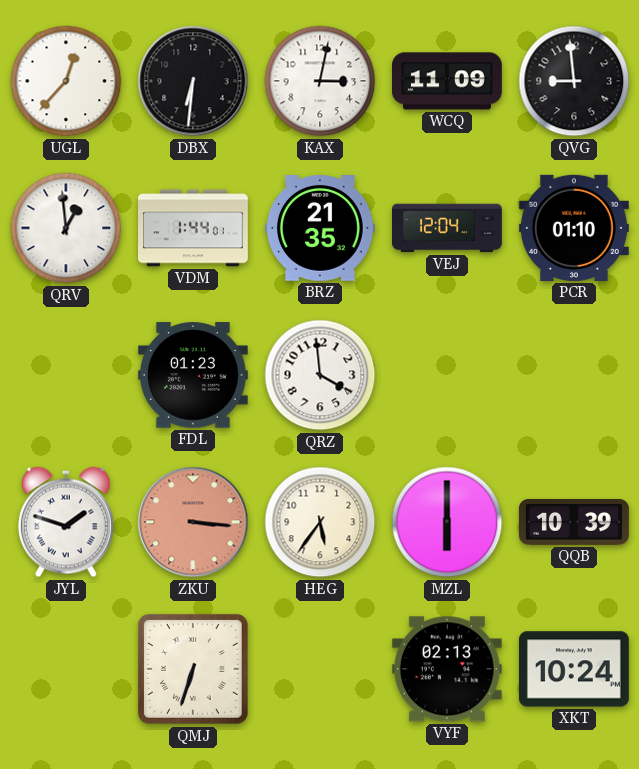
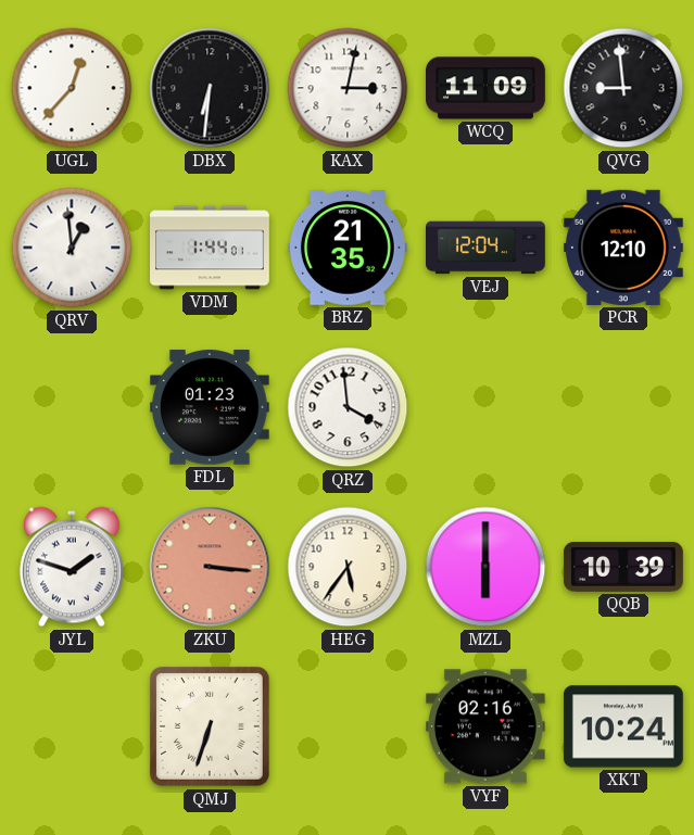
PCR: 01:10 -> 12:10 (623, 248)
VYF: 02:13 -> 02:16 (485, 726)
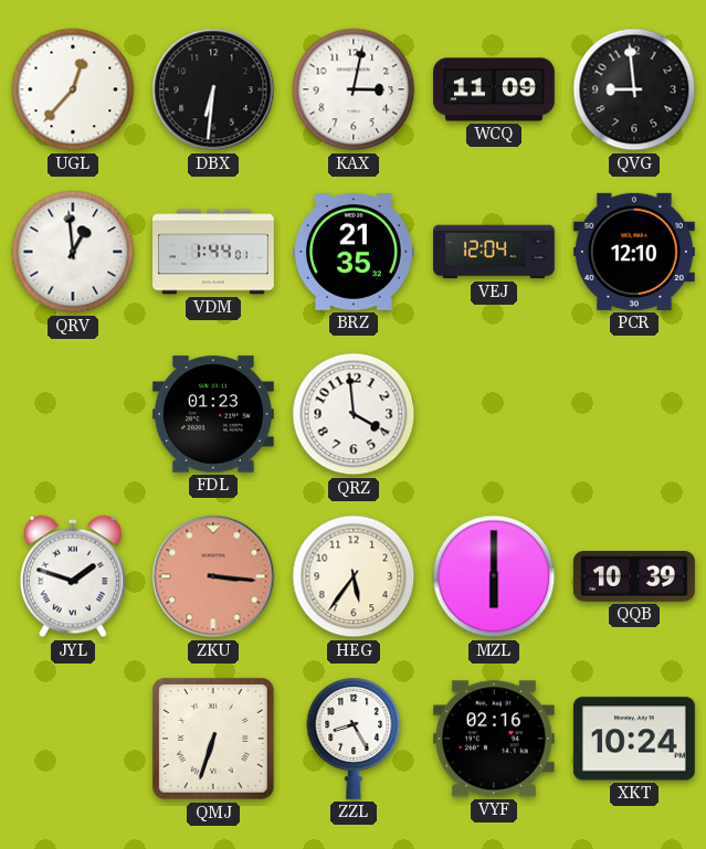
ZZL: none -> 8:25 (354, 739)
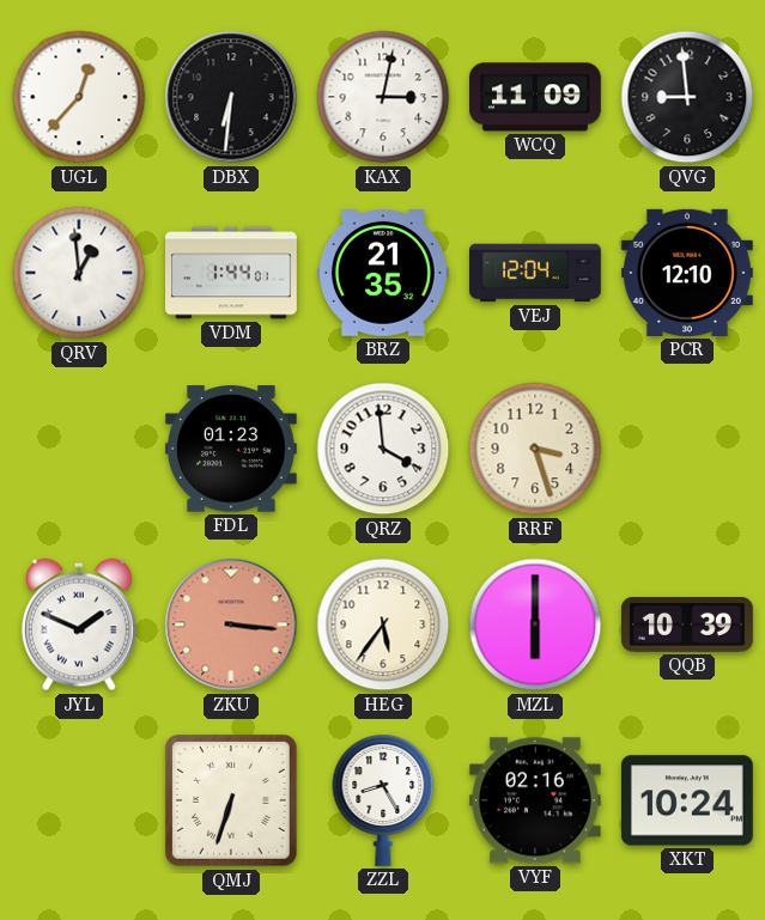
RRF: none -> 3:27 (535, 449)
JYL: 1:48 -> 1:49 (79, 624)
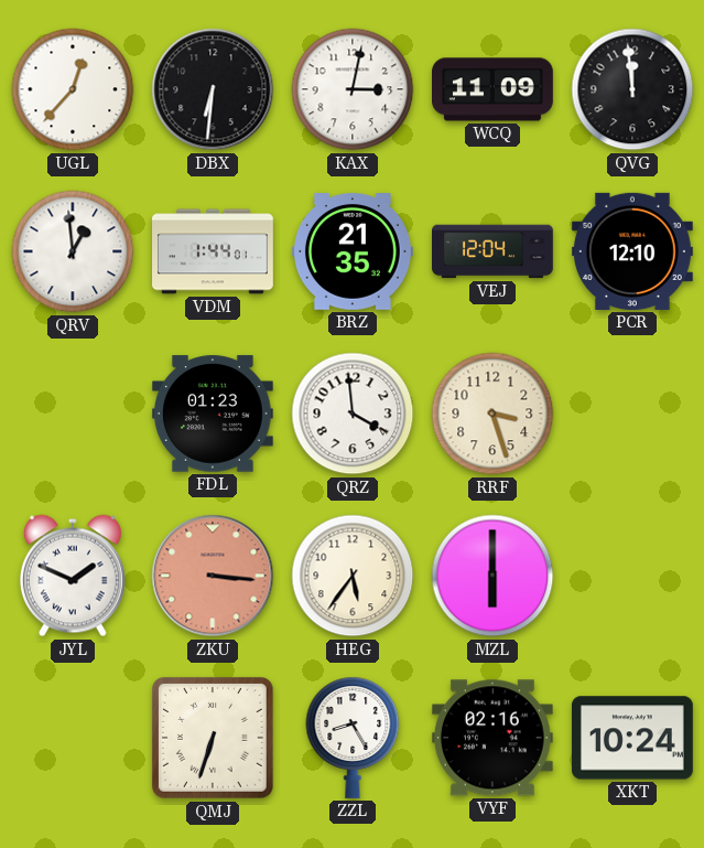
QVG: 8:59 -> 11:59 (632, 89)
QQB: 10:39 -> none (687, 626)
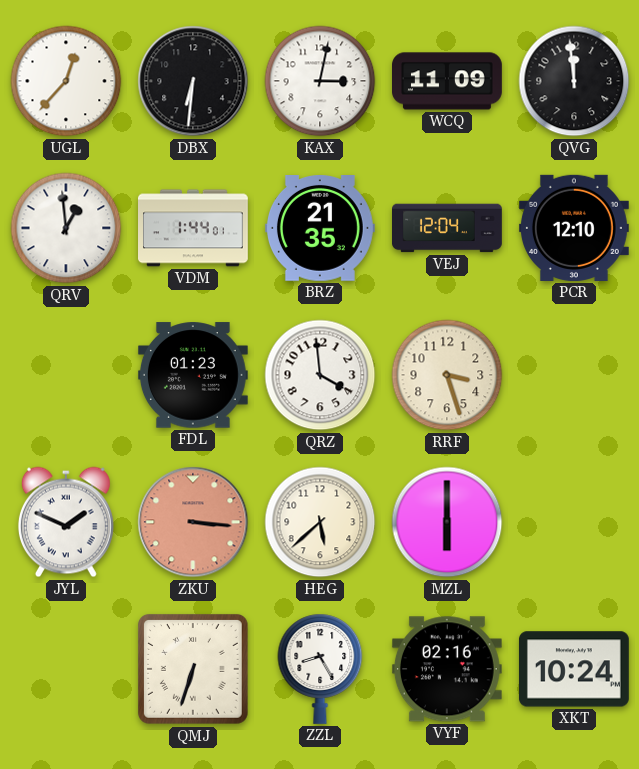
HEG: 5:36 -> 5:38 (320, 522)
